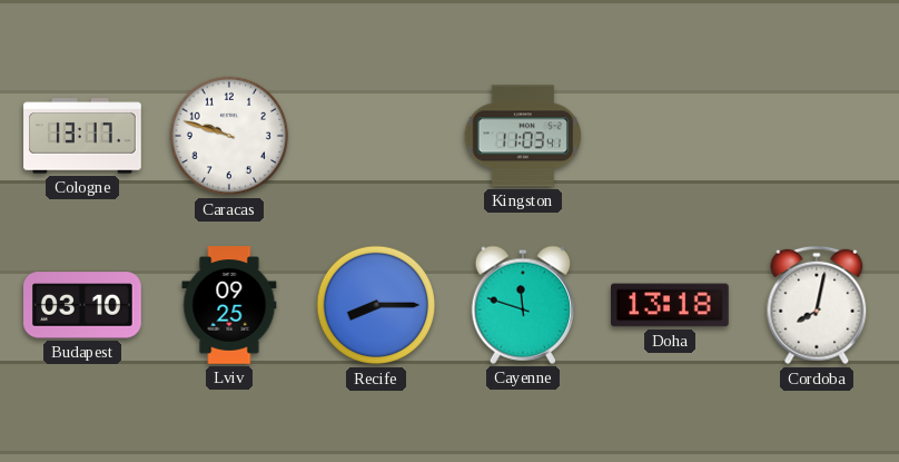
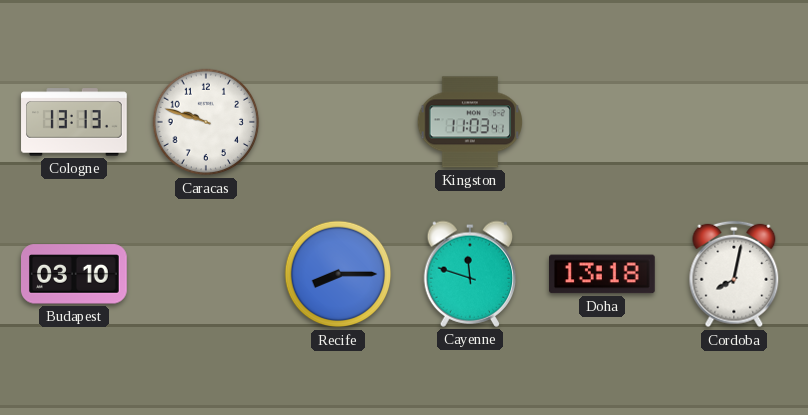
Cologne: 13:17 -> 13:13 (74, 122)
Lviv: 09:25 -> none (229, 305)
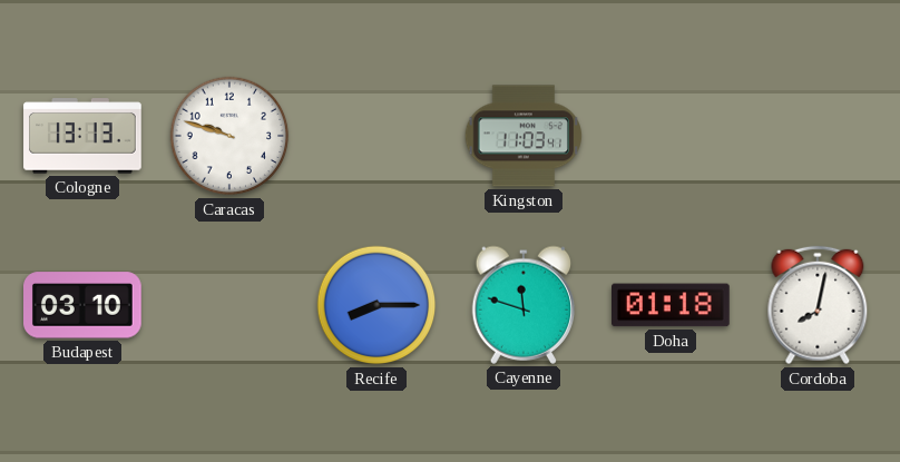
Doha: 13:18 -> 01:18 (672, 305)
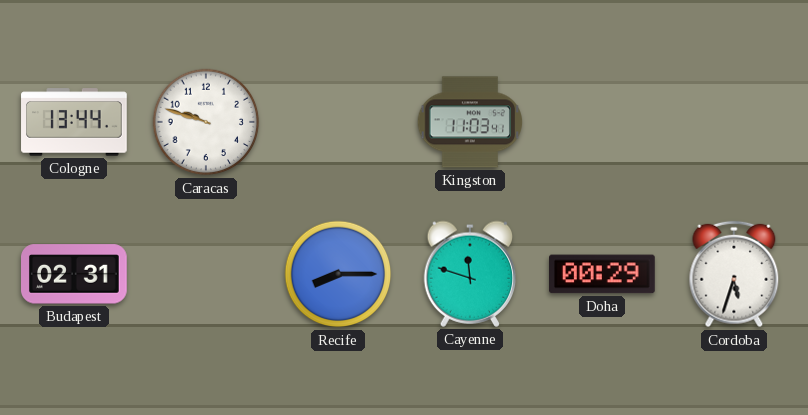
Cologne: 13:13 -> 13:44 (74, 122)
Budapest: 03:10 -> 02:31 (75, 274)
Doha: 01:18 -> 00:29 (603, 274)
Cordoba: 8:02 -> 5:33 (734, 274)
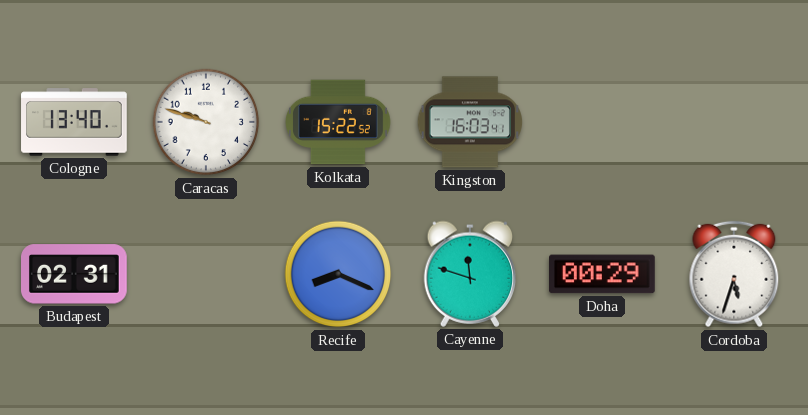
Cologne: 13:44 -> 13:40 (74, 122)
Kolkata: none -> 15:22 (339, 122)
Kingston: 11:03 -> 16:03 (470, 122)
Recife: 8:15 -> 8:19 (338, 274)
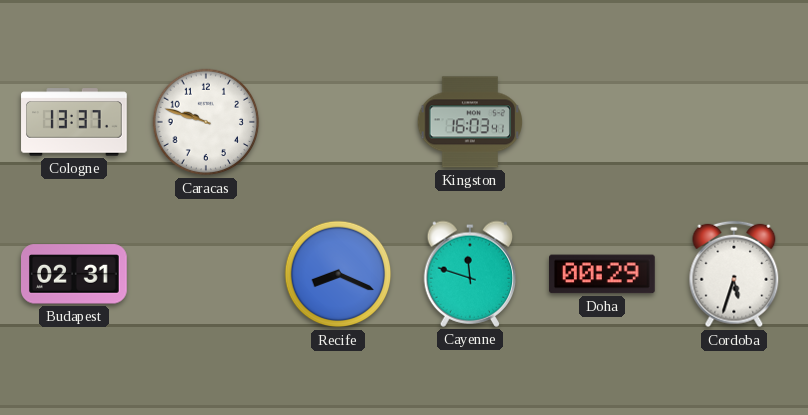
Cologne: 13:40 -> 13:37 (74, 122)
Kolkata: 15:22 -> none (339, 122)
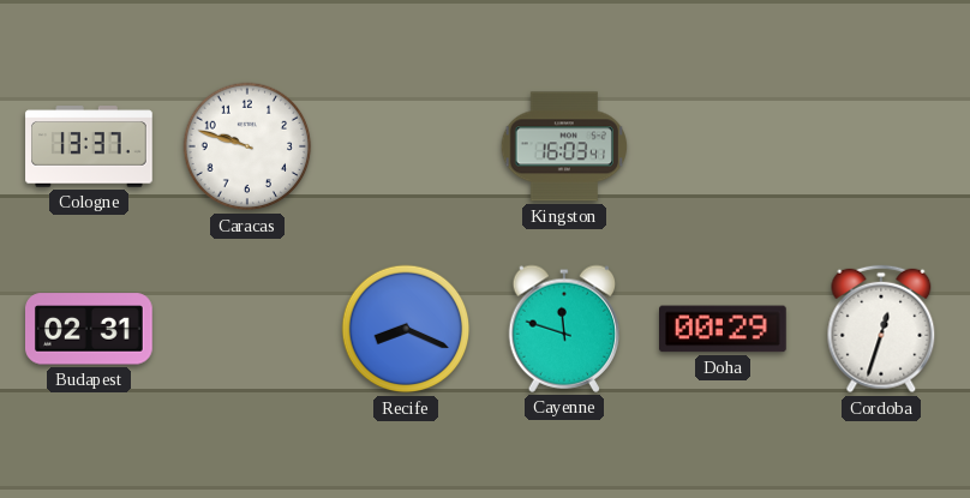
Cordoba: 5:33 -> 12:33 (881, 329)
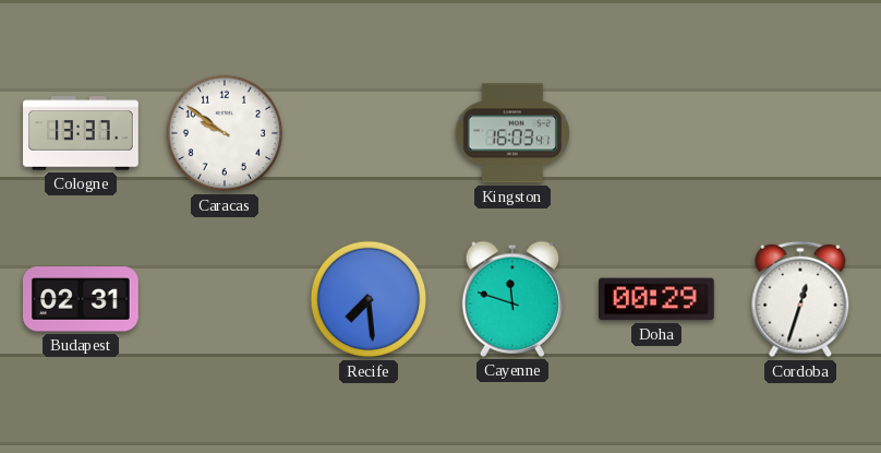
Caracas: 9:48 -> 9:51 (225, 133)
Recife: 8:19 -> 7:29 (369, 299)
